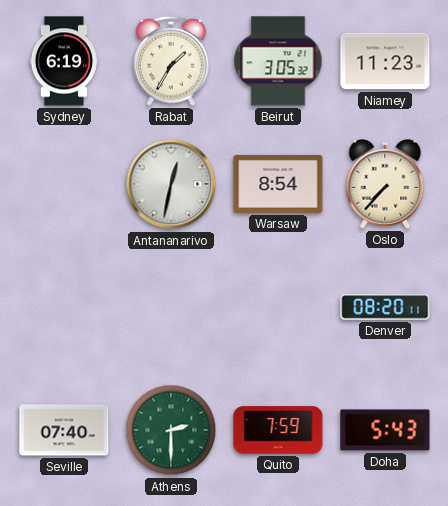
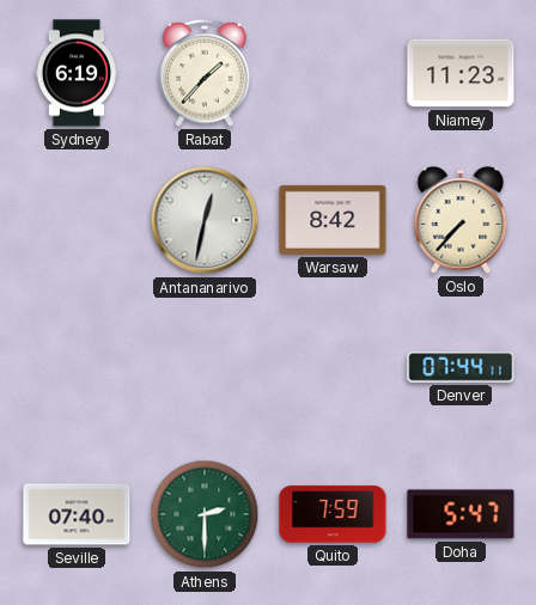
Rabat: 1:35 -> 1:37 (205, 73)
Beirut: 3:05 -> none (278, 61)
Warsaw: 8:54 -> 8:42 (333, 220)
Denver: 08:20 -> 07:44 (461, 367)
Doha: 5:43 -> 5:47 (461, 514)
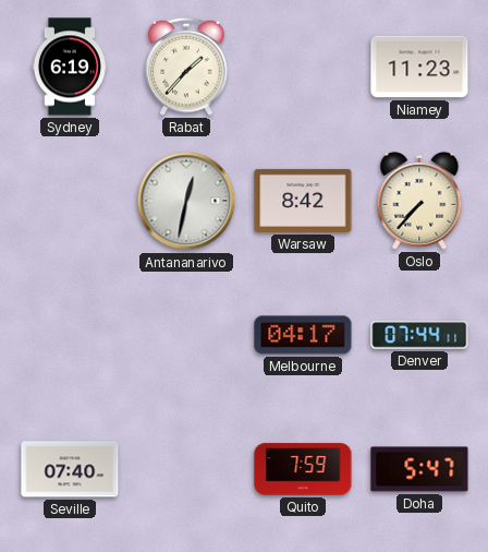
Melbourne: none -> 04:17 (303, 335)
Athens: 2:30 -> none (205, 514)
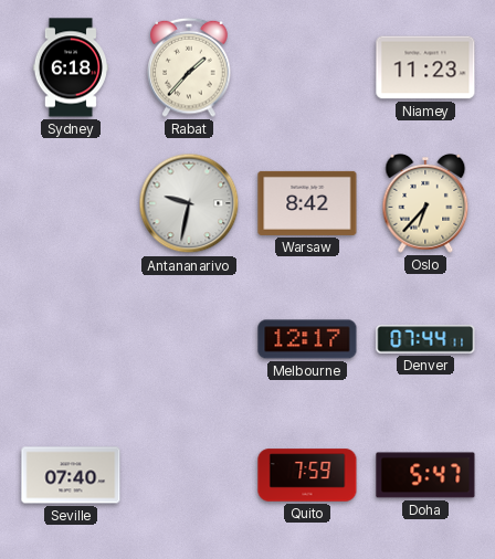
Sydney: 6:19 -> 6:18 (71, 67)
Antananarivo: 12:32 -> 9:32 (189, 203)
Oslo: 7:37 -> 6:37 (425, 203)
Melbourne: 04:17 -> 12:17 (307, 339)
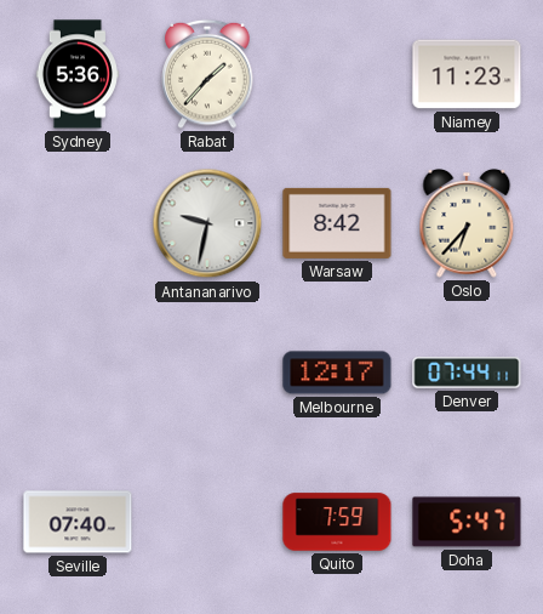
Sydney: 6:18 -> 5:36 (78, 74)
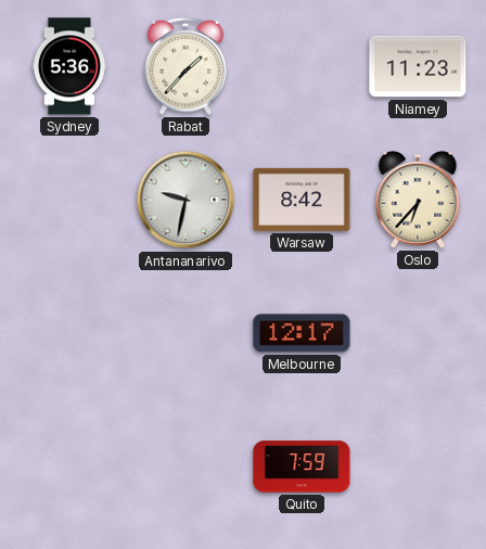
Denver: 07:44 -> none (467, 373)
Seville: 07:40 -> none (78, 522)
Doha: 5:47 -> none (467, 522)
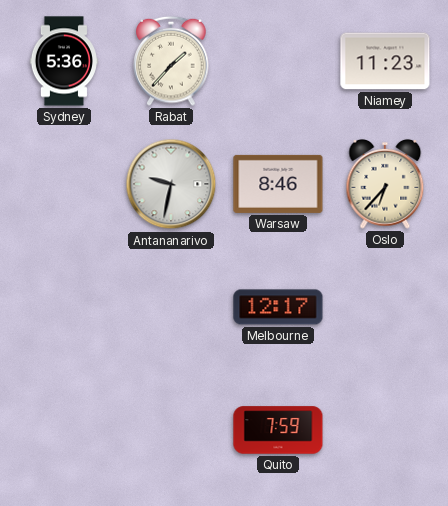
Warsaw: 8:42 -> 8:46 (278, 184)
